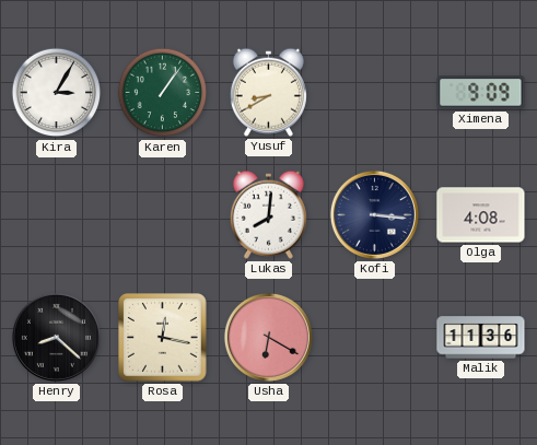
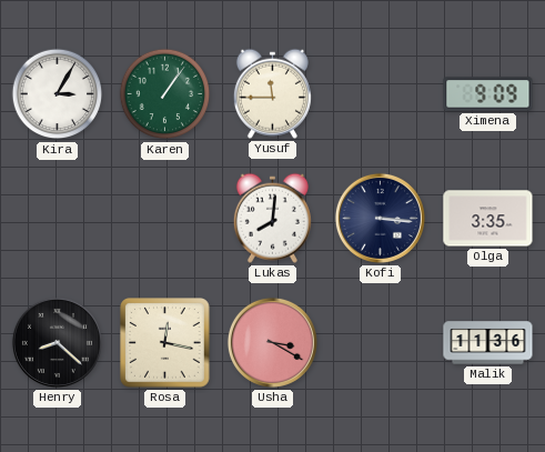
Yusuf: 8:40 -> 11:45 (272, 93)
Olga: 4:08 -> 3:35 (488, 219)
Usha: 6:20 -> 3:20 (272, 342)
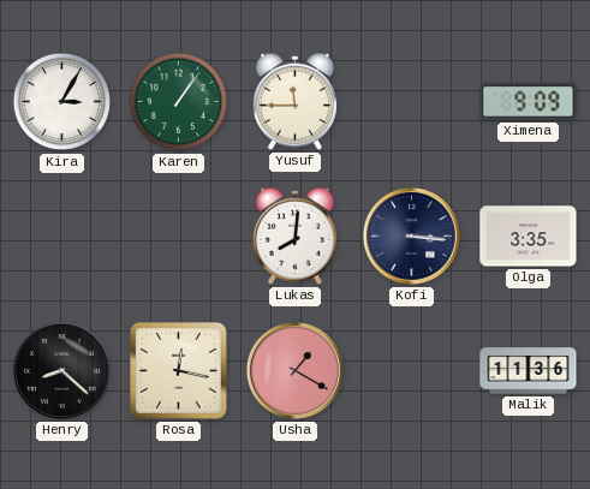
Usha: 3:20 -> 1:20 (294, 370)
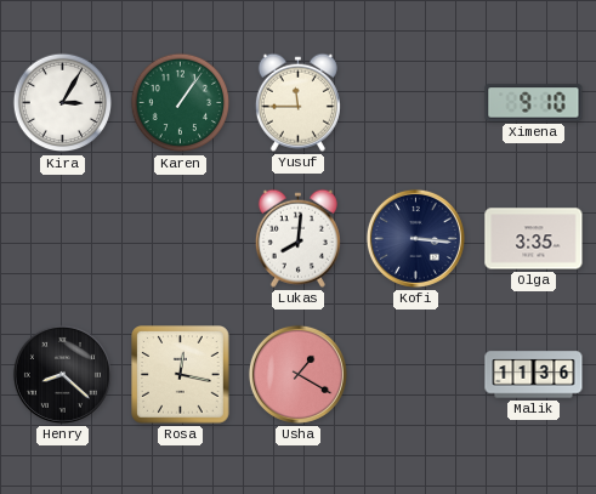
Ximena: 9:09 -> 9:10 (534, 103)
